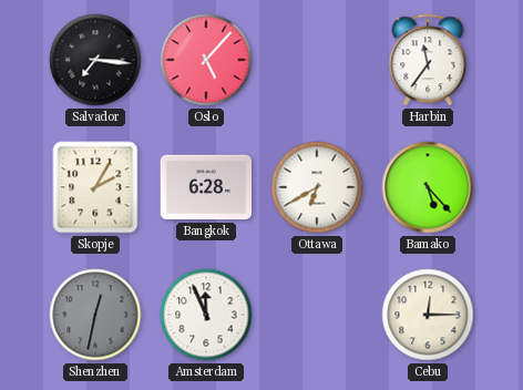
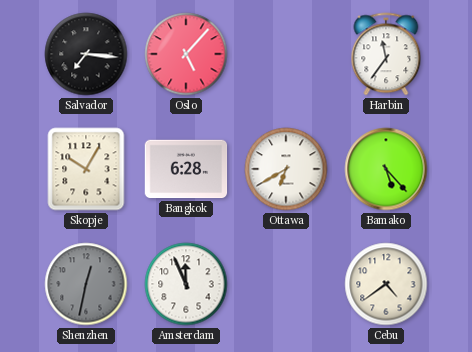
Skopje: 2:05 -> 10:05 (86, 169)
Cebu: 12:15 -> 4:39 (386, 284)
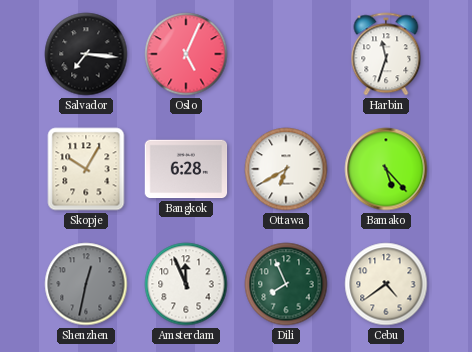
Oslo: 5:07 -> 5:04 (186, 54)
Harbin: 11:36 -> 11:33 (386, 54)
Dili: none -> 7:56 (286, 284)
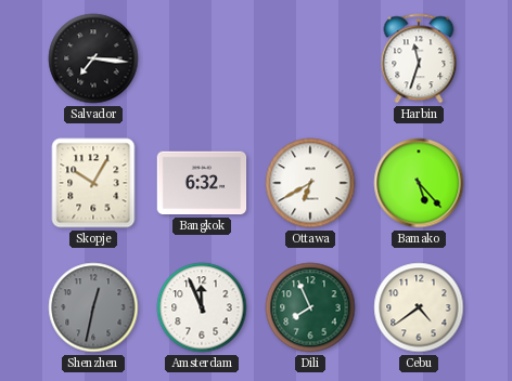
Oslo: 5:04 -> none (186, 54)
Bangkok: 6:28 -> 6:32 (202, 183)
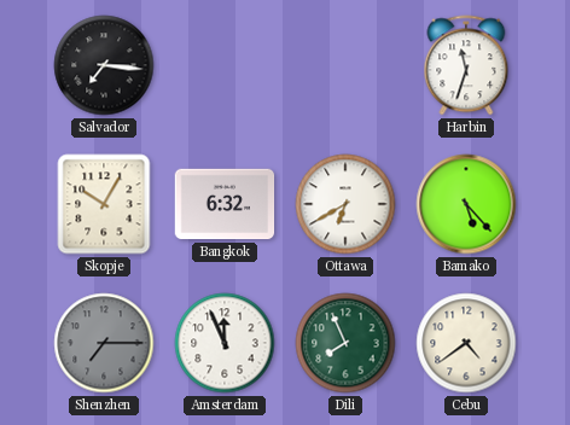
Shenzhen: 12:32 -> 7:15 (104, 343)
